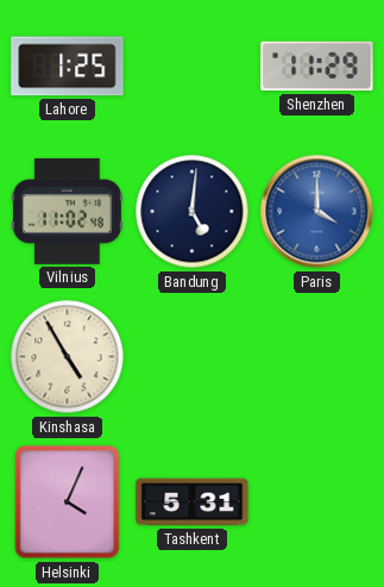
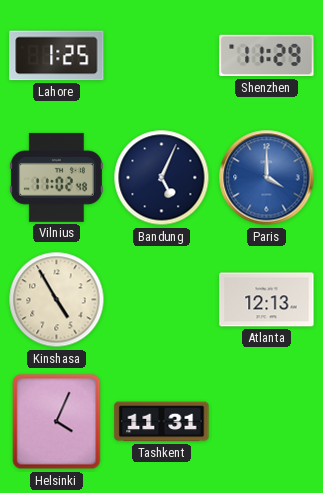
Bandung: 5:01 -> 5:04 (162, 178)
Atlanta: none -> 12:13 (267, 300)
Tashkent: 5:31 -> 11:31 (162, 422)
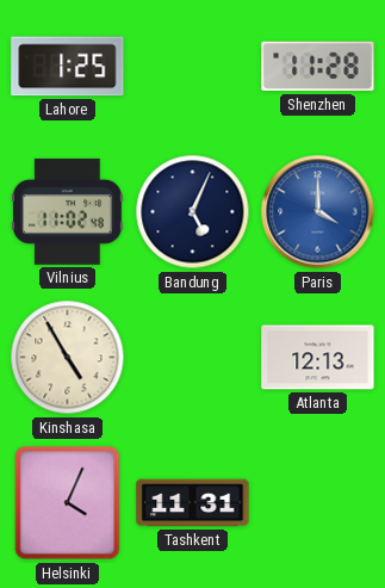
Shenzhen: 11:29 -> 11:28 (318, 67)
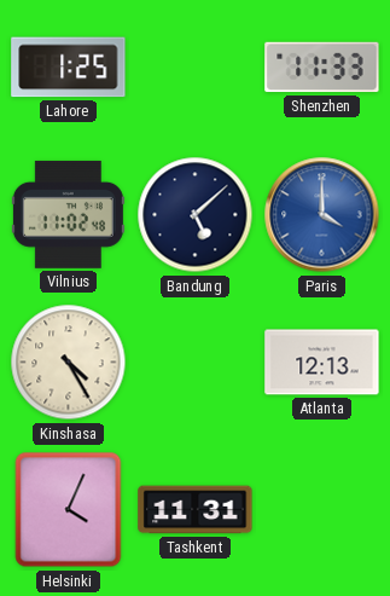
Shenzhen: 11:28 -> 11:33 (322, 68)
Bandung: 5:04 -> 5:08 (196, 215)
Kinshasa: 4:55 -> 4:25 (69, 363)
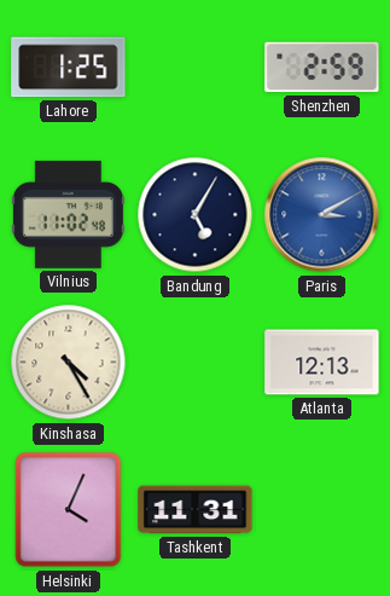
Shenzhen: 11:33 -> 2:59 (322, 68)
Bandung: 5:08 -> 5:05 (196, 215)
Paris: 4:00 -> 3:10 (322, 215)
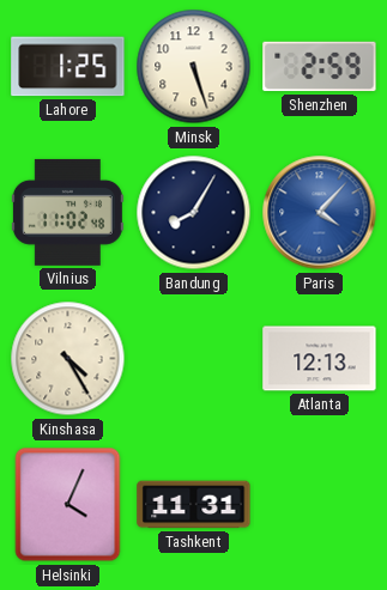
Minsk: none -> 5:27 (194, 67)
Bandung: 5:05 -> 8:05 (194, 213)
Paris: 3:10 -> 4:07 (320, 213)
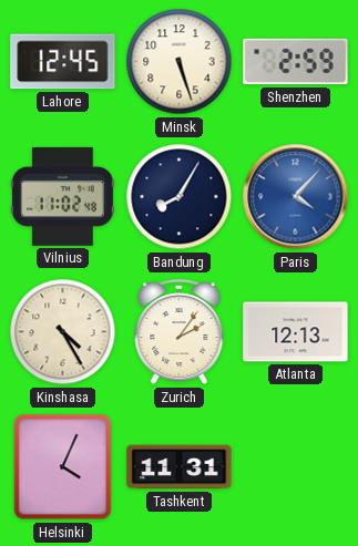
Lahore: 1:25 -> 12:45 (63, 62)
Zurich: none -> 2:06 (180, 332)
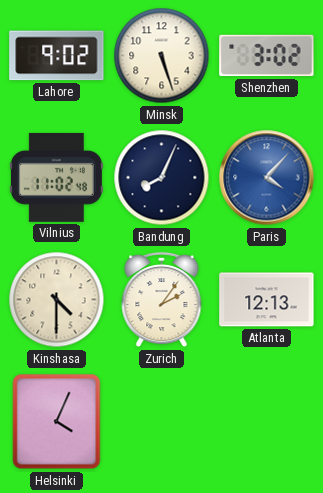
Lahore: 12:45 -> 9:02 (57, 56)
Shenzhen: 2:59 -> 3:02 (267, 56)
Bandung: 8:05 -> 8:04 (162, 178)
Kinshasa: 4:25 -> 4:30 (57, 300)
Tashkent: 11:31 -> none (180, 467)
